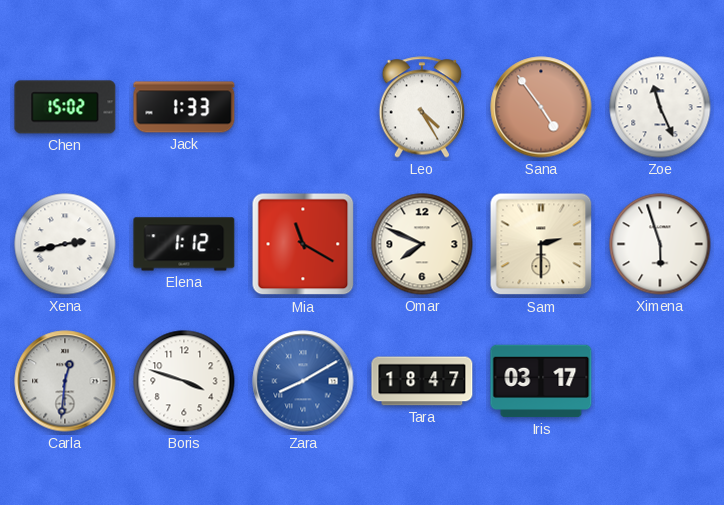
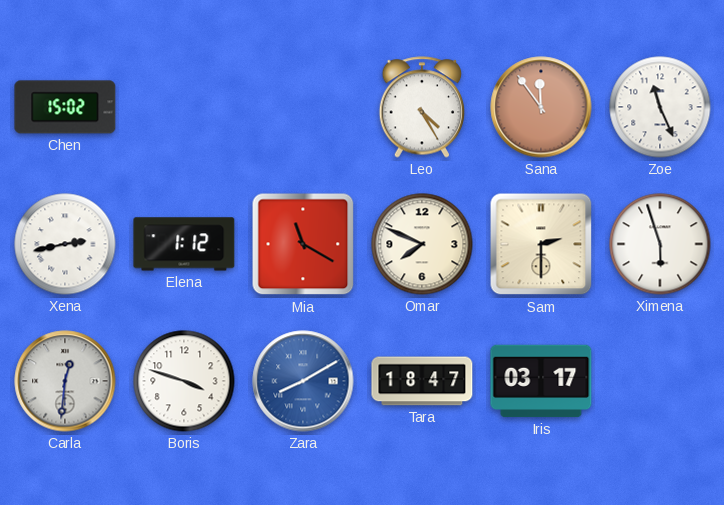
Jack: 1:33 -> none (184, 107)
Sana: 4:54 -> 11:54 (541, 107)
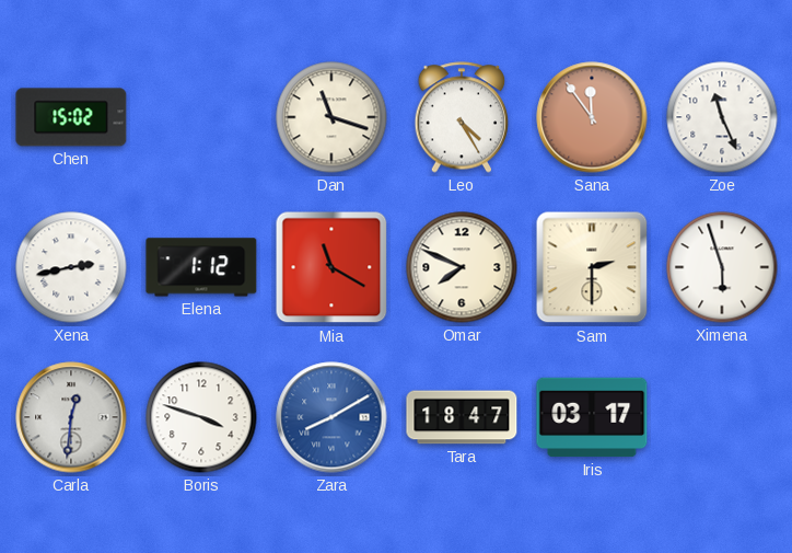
Dan: none -> 11:18 (331, 117)
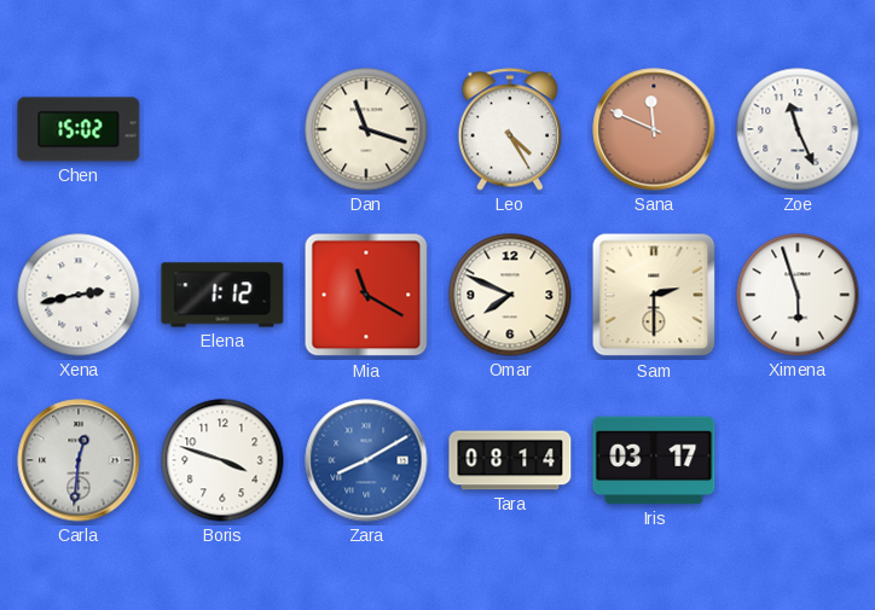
Sana: 11:54 -> 11:49 (654, 129)
Tara: 18:47 -> 08:14 (510, 460)
